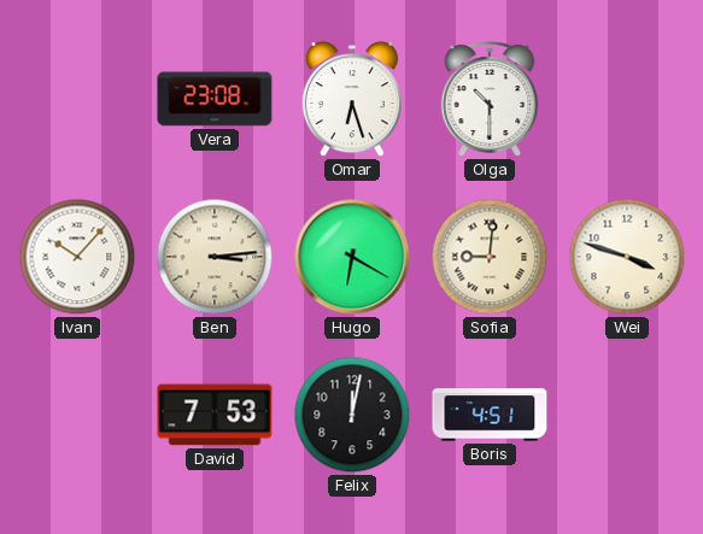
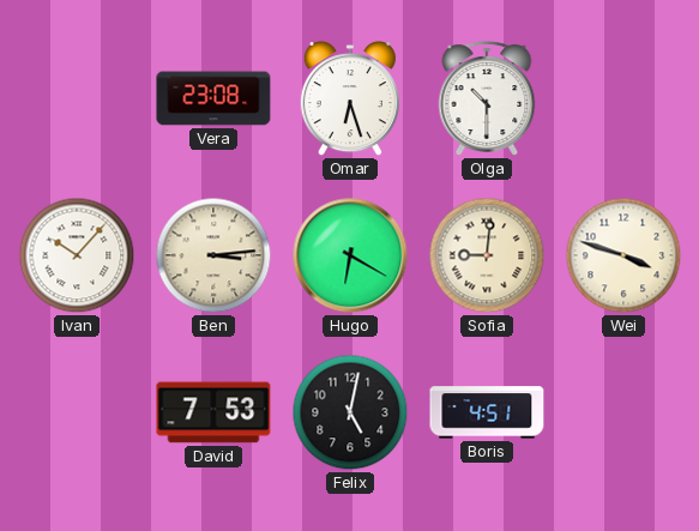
Felix: 12:02 -> 5:02 (350, 412)
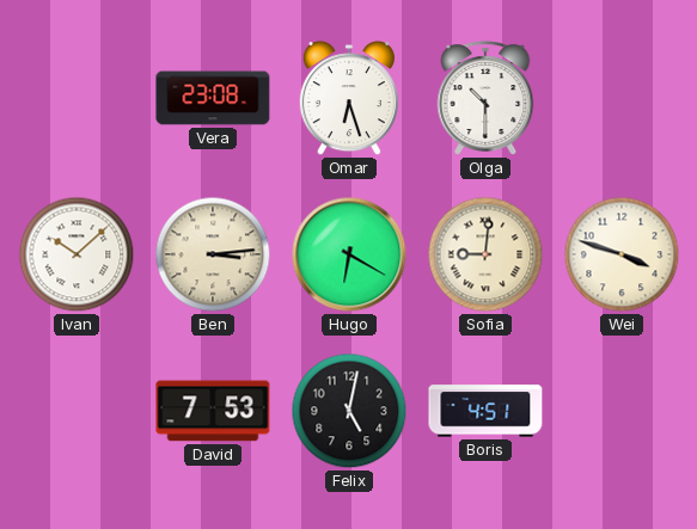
Ivan: 10:07 -> 10:08 (77, 254)
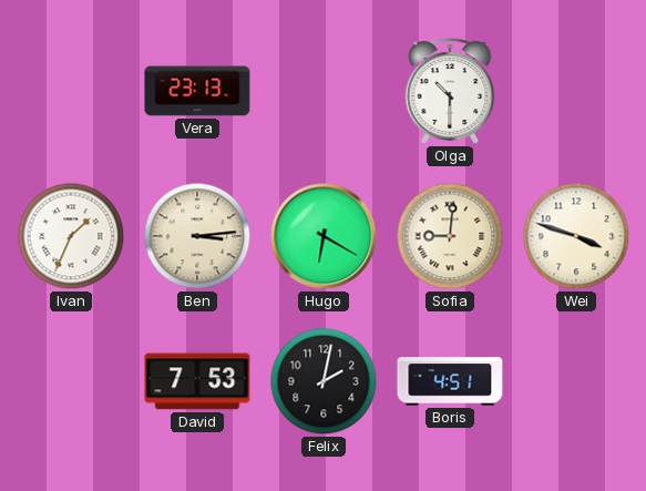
Vera: 23:08 -> 23:13 (197, 91)
Omar: 6:27 -> none (349, 99)
Ivan: 10:08 -> 1:34 (71, 236)
Felix: 5:02 -> 2:02 (324, 381)
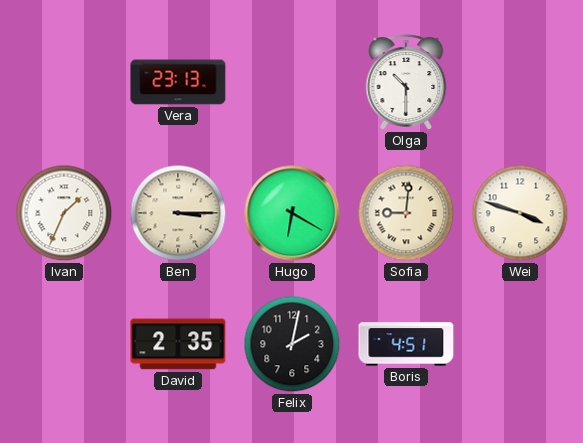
Ben: 3:14 -> 3:15 (178, 213)
David: 7:53 -> 2:35 (178, 344)
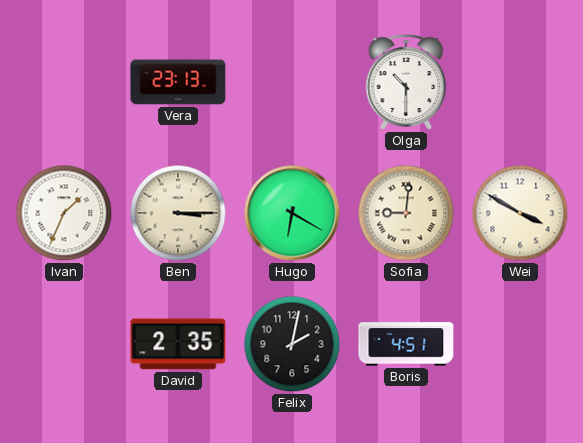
Wei: 3:48 -> 3:50 (520, 213)
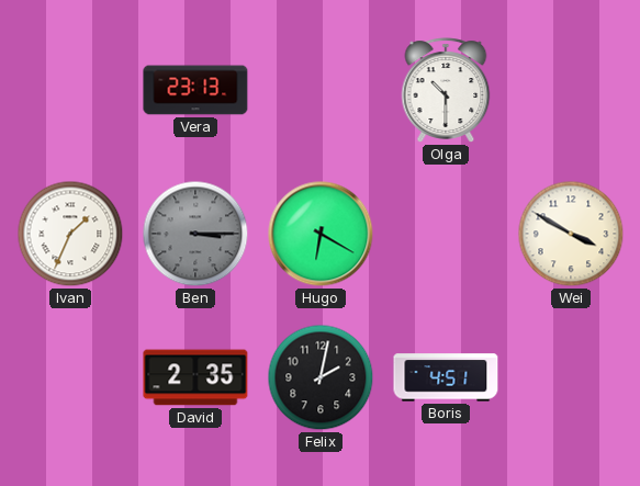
Ben dial: cream -> grey (195, 234)
Sofia: 9:01 -> none (406, 213)
